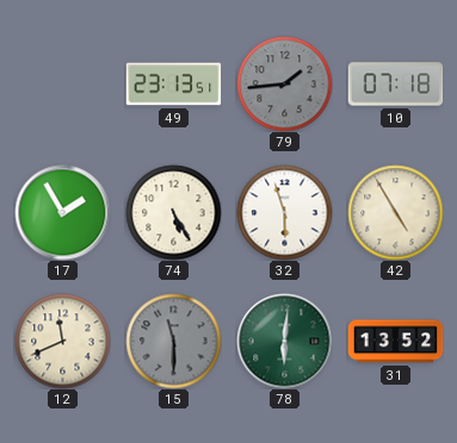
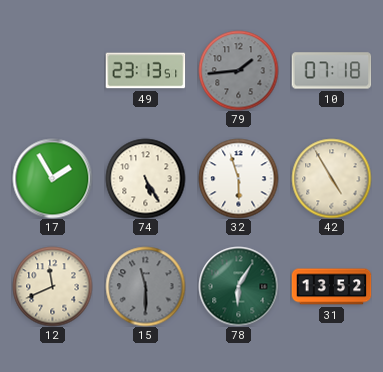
78: 6:01 -> 6:05 (238, 286)
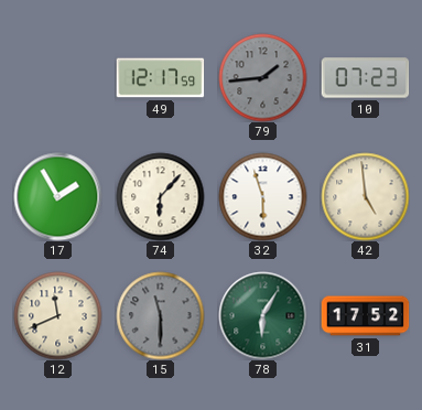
49: 23:13 -> 12:17 (160, 78)
10: 07:18 -> 07:23 (365, 78)
74: 5:25 -> 6:07 (160, 196)
42: 4:55 -> 4:59 (365, 196)
31: 13:52 -> 17:52 (365, 316)
